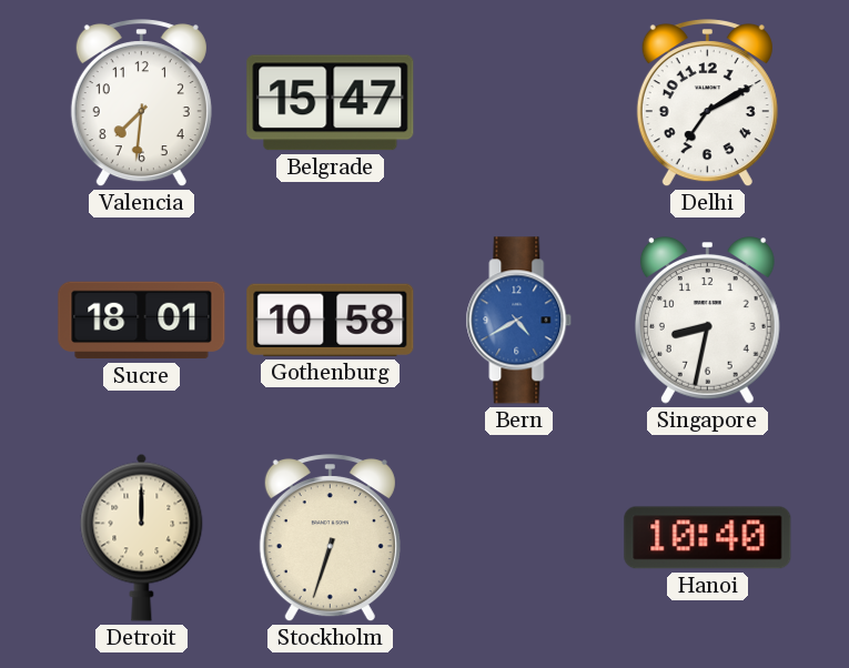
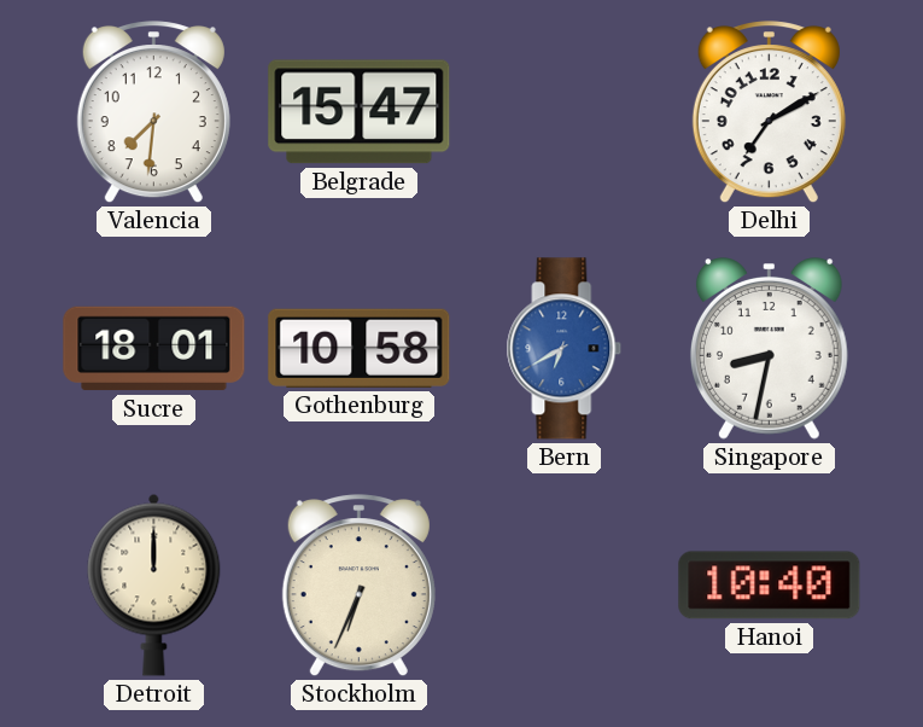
Bern: 4:40 -> 6:40 (565, 349)
Stockholm: 6:33 -> 6:34 (358, 586)
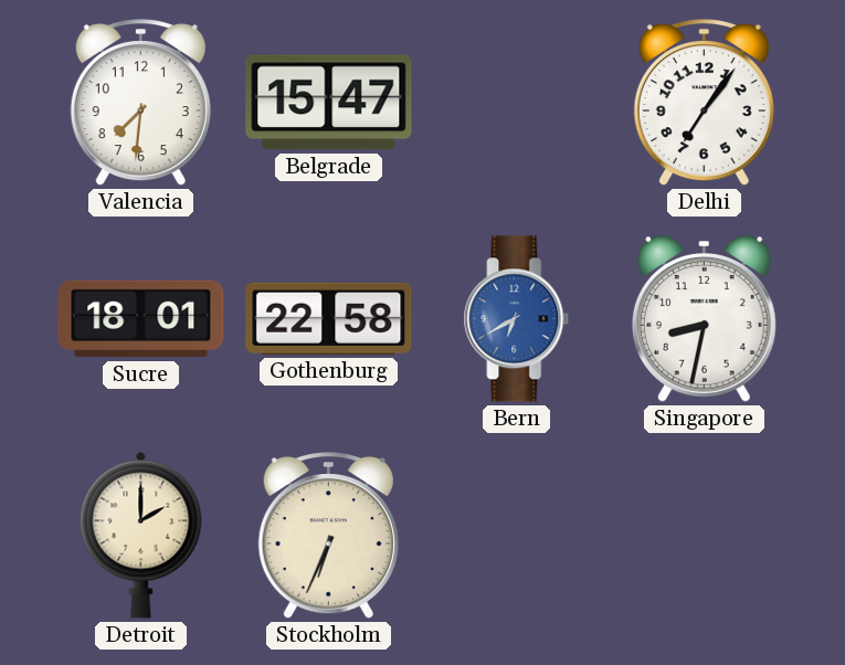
Delhi: 7:10 -> 7:06 (704, 103)
Gothenburg: 10:58 -> 22:58 (329, 318)
Detroit: 12:00 -> 2:00 (141, 535)
Hanoi: 10:40 -> none (770, 586)
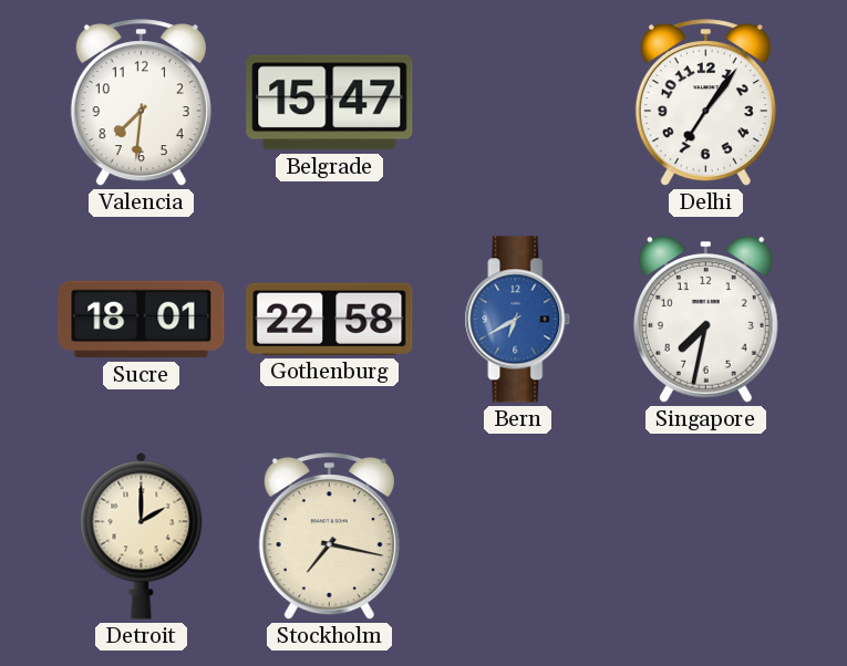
Singapore: 8:32 -> 7:32 (705, 320)
Stockholm: 6:34 -> 7:17 (329, 537)
